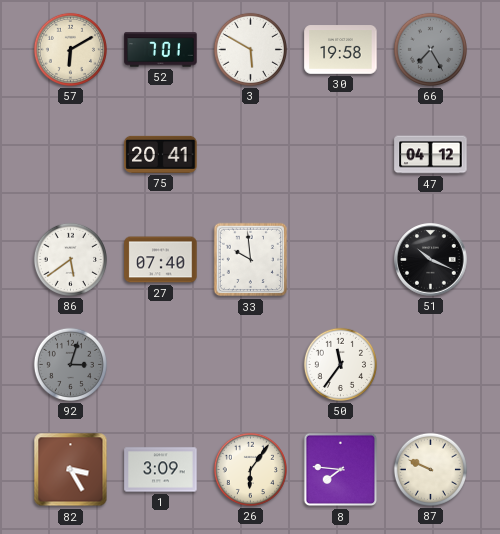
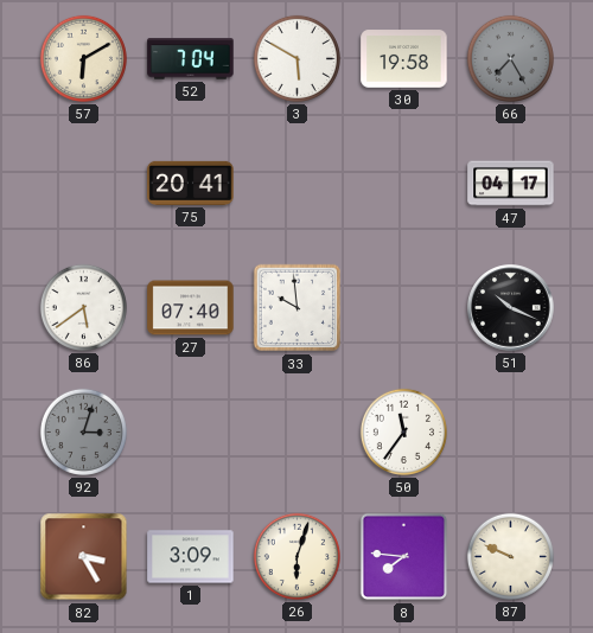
52: 7:01 -> 7:04 (191, 59)
47: 04:12 -> 04:17 (511, 184)
26: 6:06 -> 6:03 (296, 556)
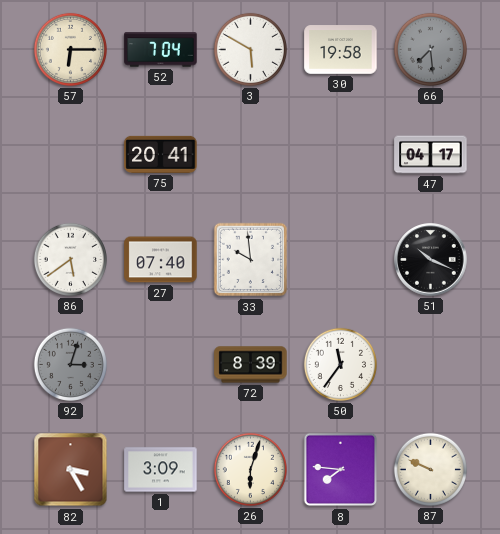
57: 6:10 -> 6:15 (70, 49)
66: 7:25 -> 7:29 (430, 49)
72: none -> 8:39 (251, 365)
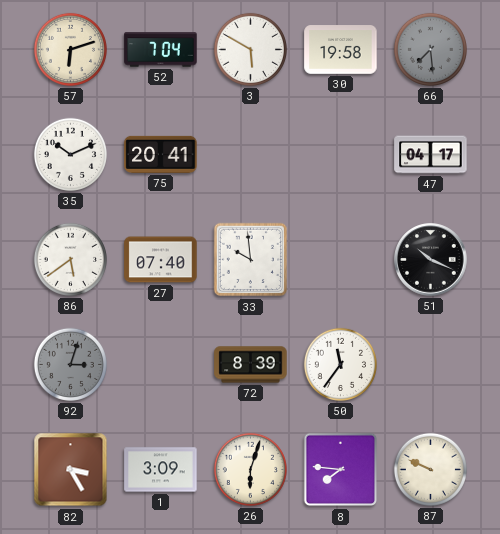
57: 6:15 -> 6:12 (70, 49)
35: none -> 10:11 (70, 154)
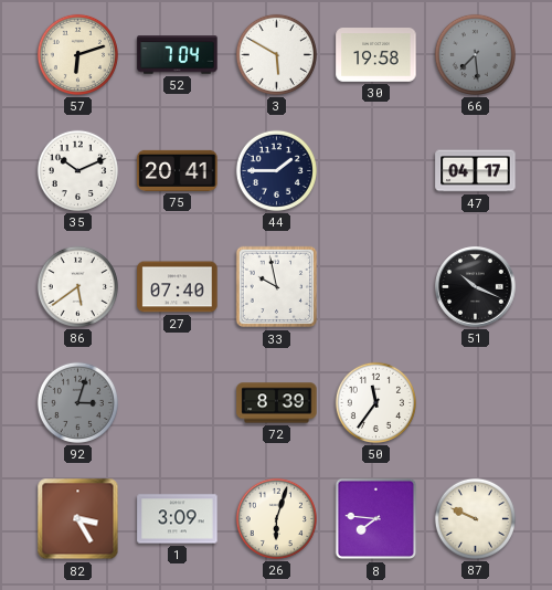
44: none -> 1:45 (276, 170)
33: 9:59 -> 9:58 (277, 287)
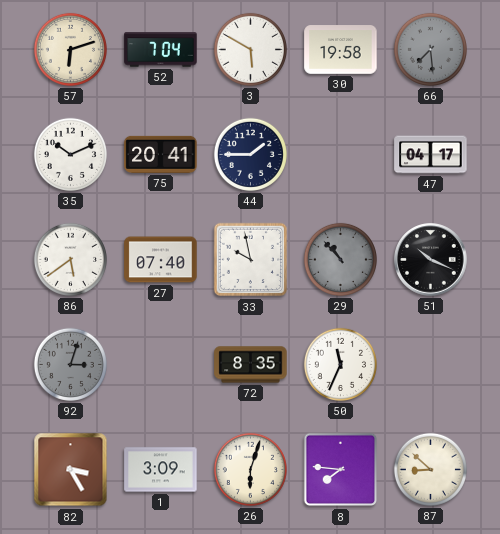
29: none -> 10:53 (340, 259)
72: 8:39 -> 8:35 (251, 365)
50: 11:36 -> 11:34 (340, 364)
87: 9:49 -> 8:52 (430, 469)
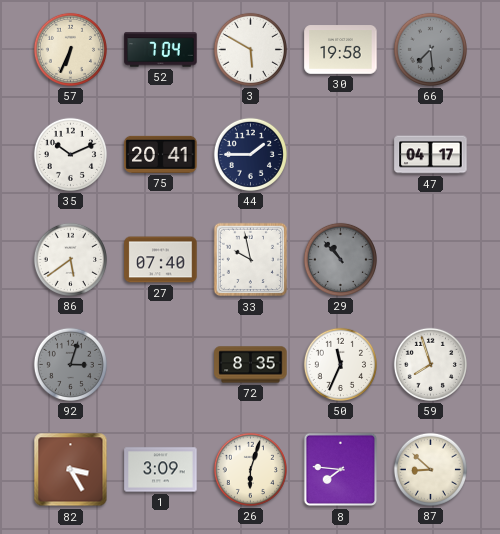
57: 6:12 -> 6:34 (70, 49)
51: 10:19 -> none (431, 260)
59: none -> 7:57 (430, 364)
